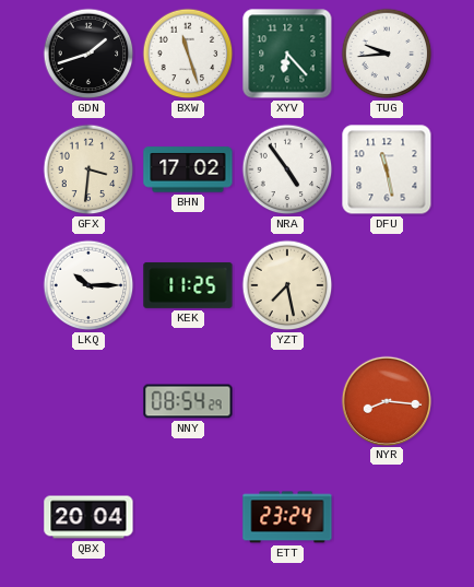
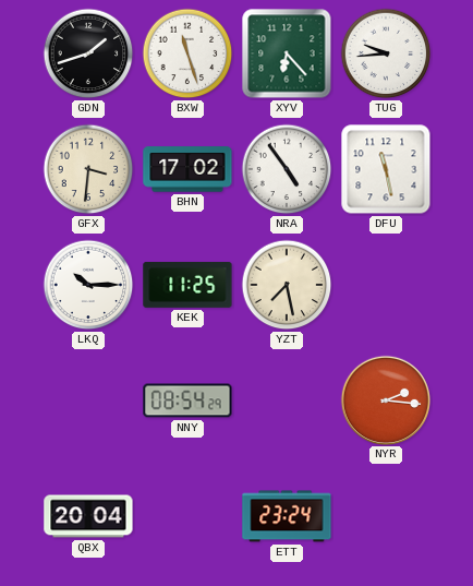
NYR: 8:16 -> 2:16 (385, 399)
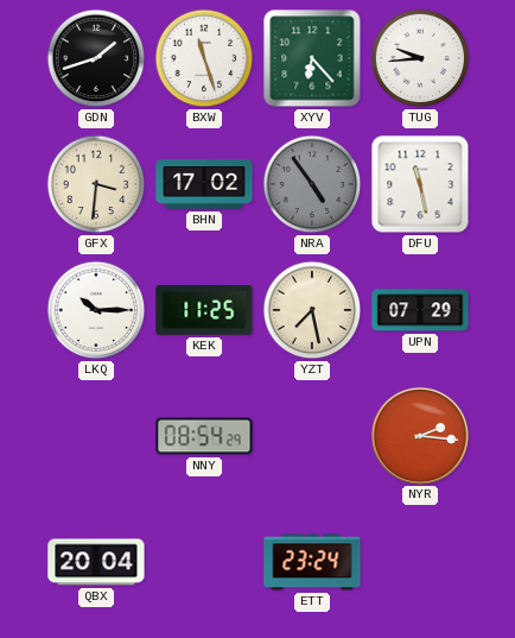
NRA dial: white -> grey (312, 184)
UPN: none -> 07:29 (420, 310)
